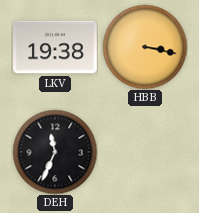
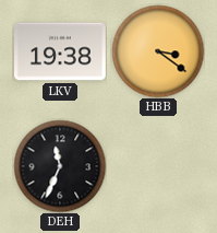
HBB: 3:17 -> 3:21 (158, 51)
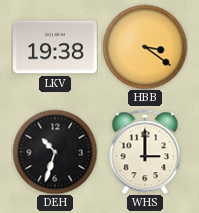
DEH: 11:34 -> 10:33 (55, 152)
WHS: none -> 3:00 (145, 152)
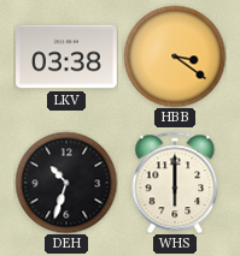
LKV: 19:38 -> 03:38 (68, 56)
WHS: 3:00 -> 6:00 (175, 183)
